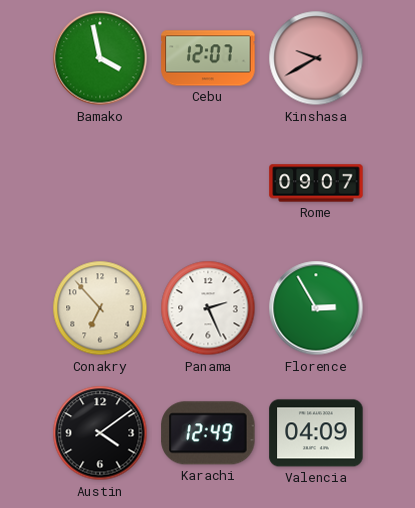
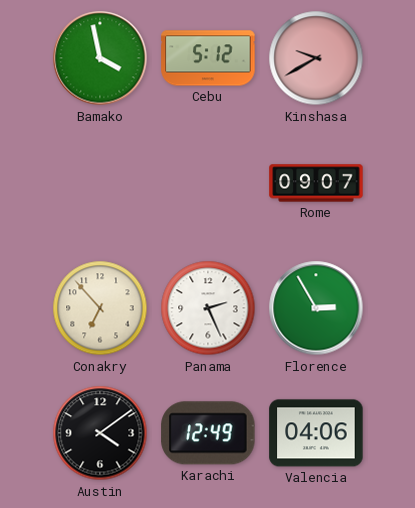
Cebu: 12:07 -> 5:12 (208, 58)
Valencia: 04:09 -> 04:06 (316, 433)
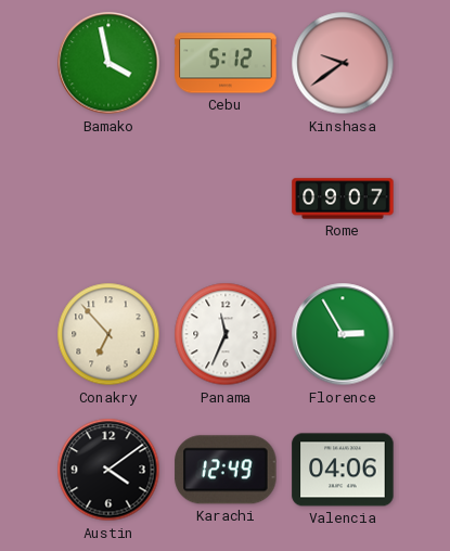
Kinshasa: 9:40 -> 9:39 (343, 63)
Panama: 2:26 -> 11:34 (226, 334)
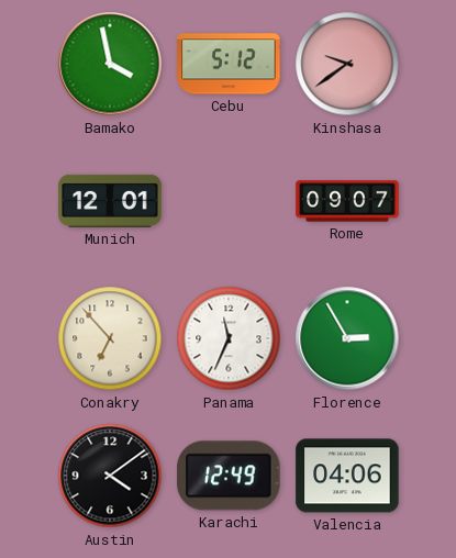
Munich: none -> 12:01 (110, 201)
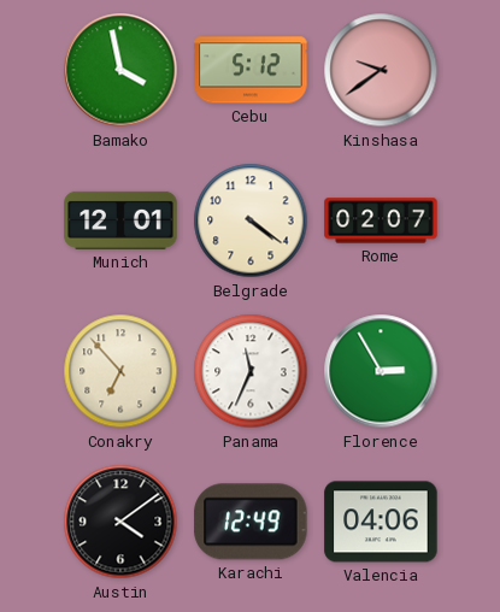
Belgrade: none -> 4:21 (251, 220)
Rome: 09:07 -> 02:07 (381, 220)
